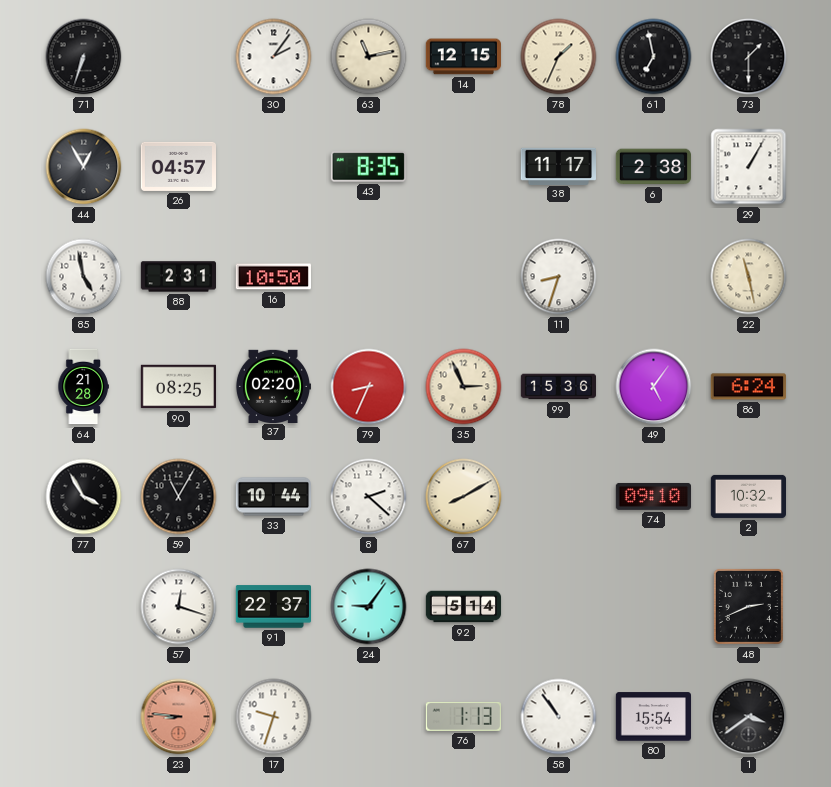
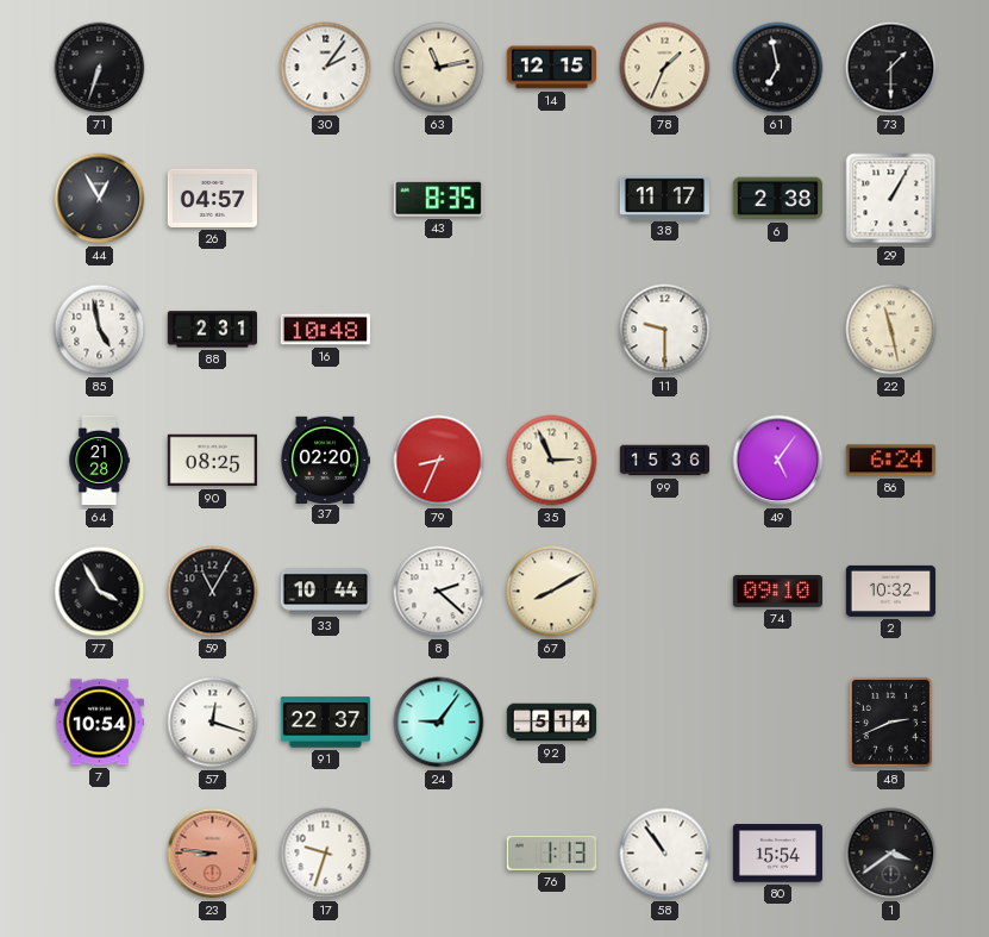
16: 10:50 -> 10:48 (325, 330)
11: 8:33 -> 9:30 (665, 330)
7: none -> 10:54 (99, 723)
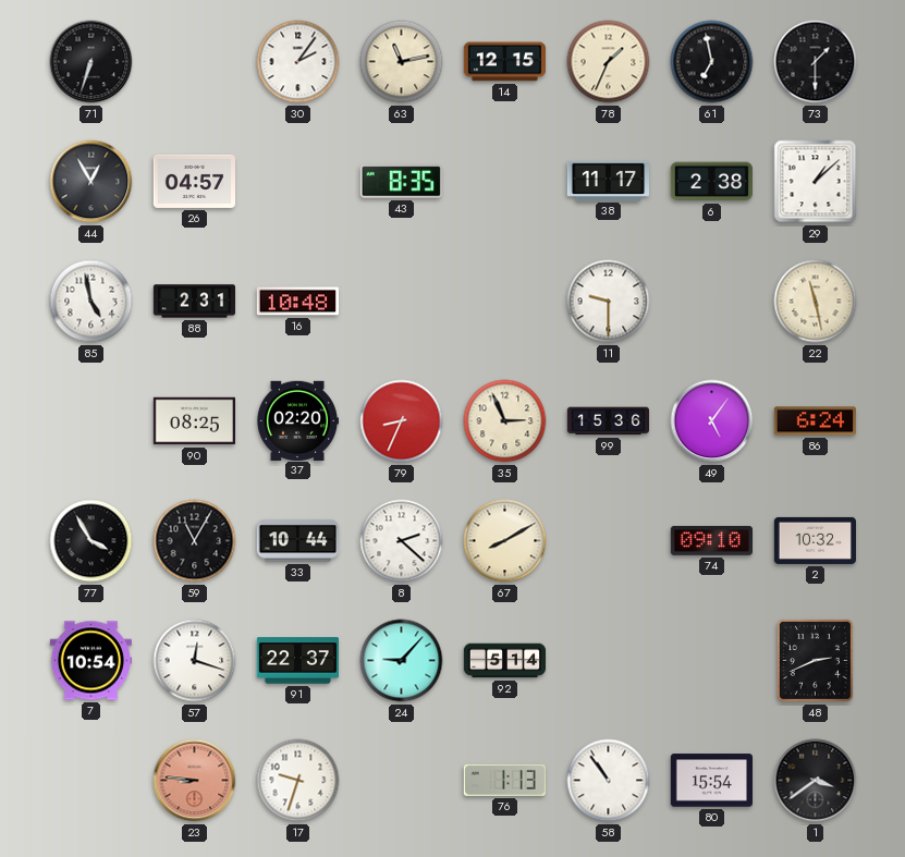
29: 1:05 -> 1:08 (816, 182)
64: 21:28 -> none (99, 461)
24: 9:06 -> 9:07 (402, 661)
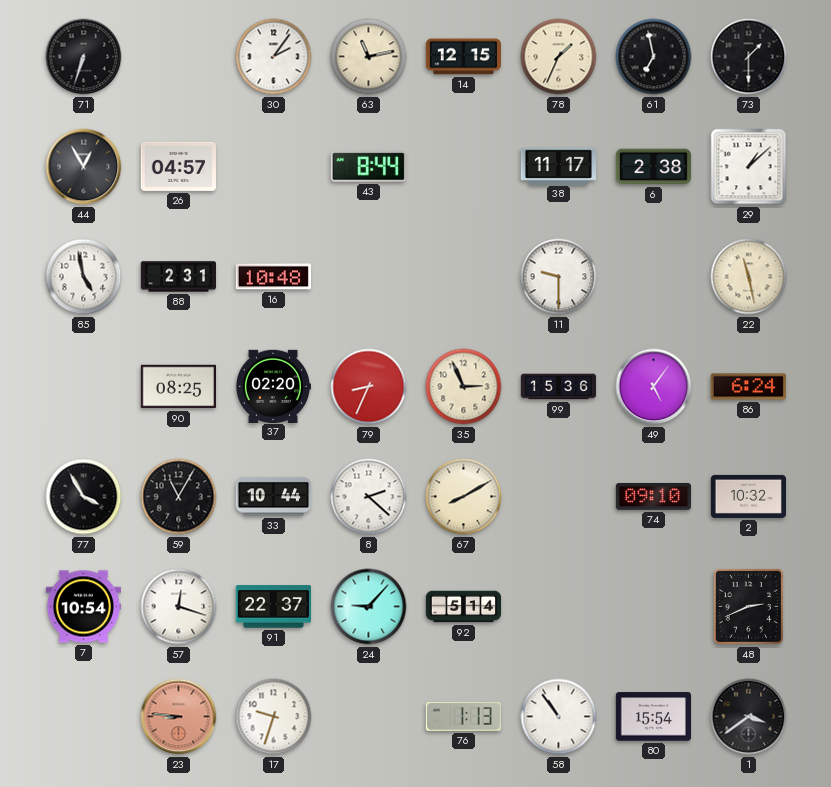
43: 8:35 -> 8:44 (368, 167)
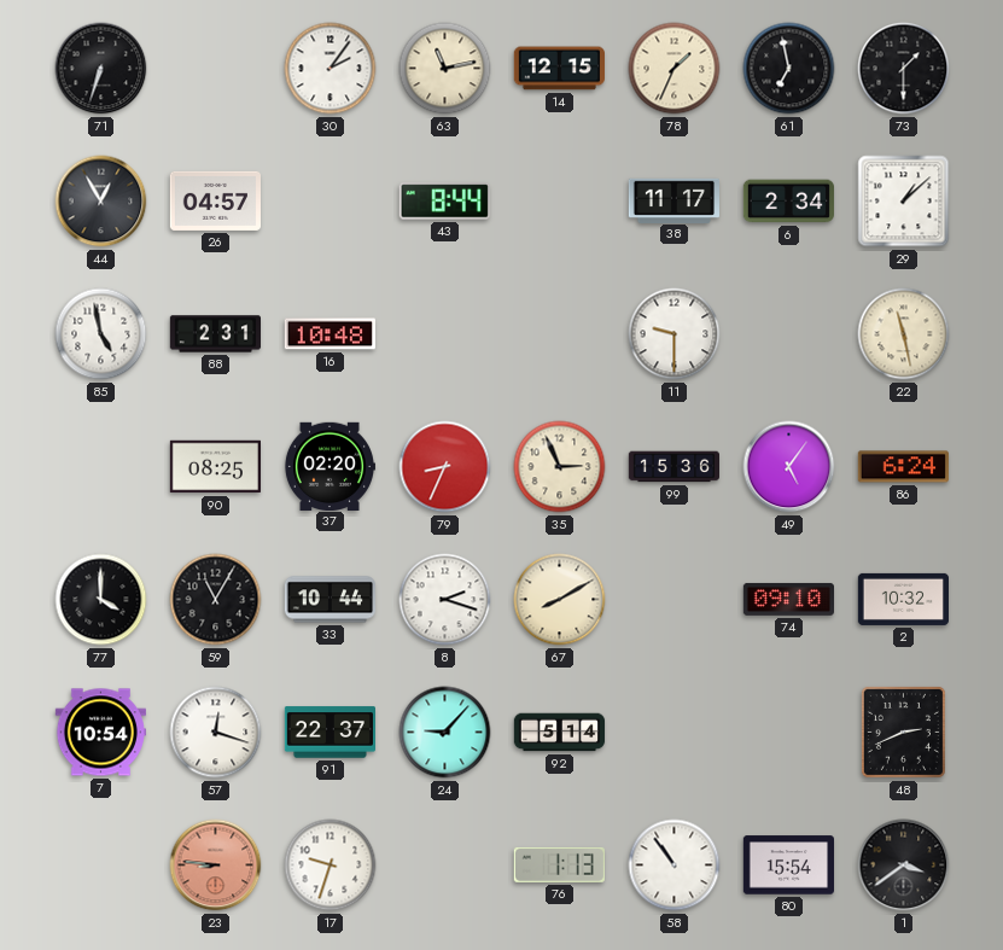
6: 2:38 -> 2:34 (788, 202)
77: 3:55 -> 4:00 (101, 600)
8: 2:22 -> 2:18 (445, 600)
